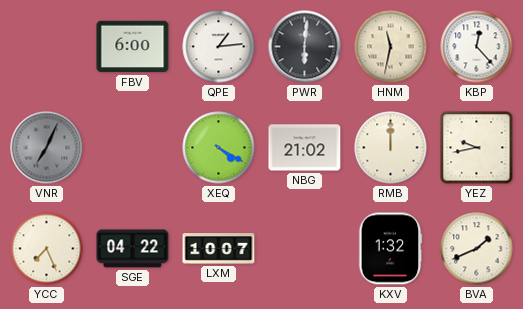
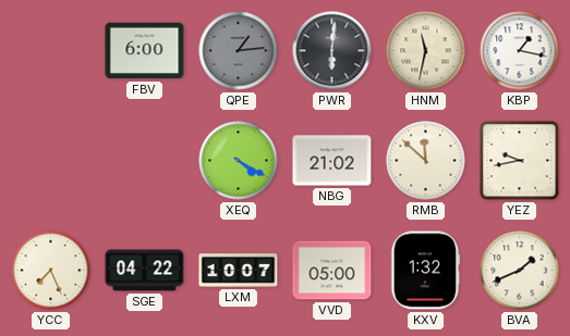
QPE dial: white -> grey (239, 51)
KBP: 12:23 -> 1:17 (520, 51)
VNR: 7:04 -> none (47, 148)
RMB: 12:00 -> 11:52 (426, 161)
VVD: none -> 05:00 (332, 271)
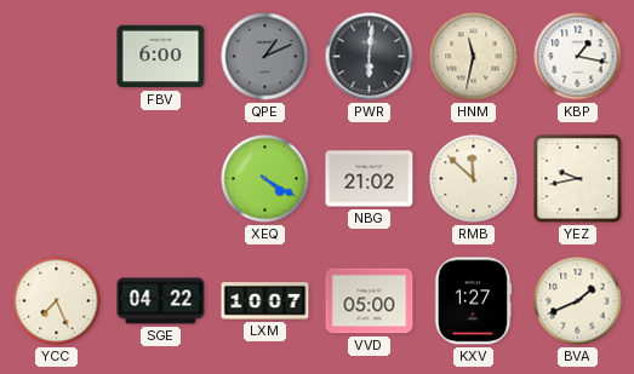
QPE: 1:14 -> 1:11 (265, 57)
KXV: 1:32 -> 1:27 (473, 301)
